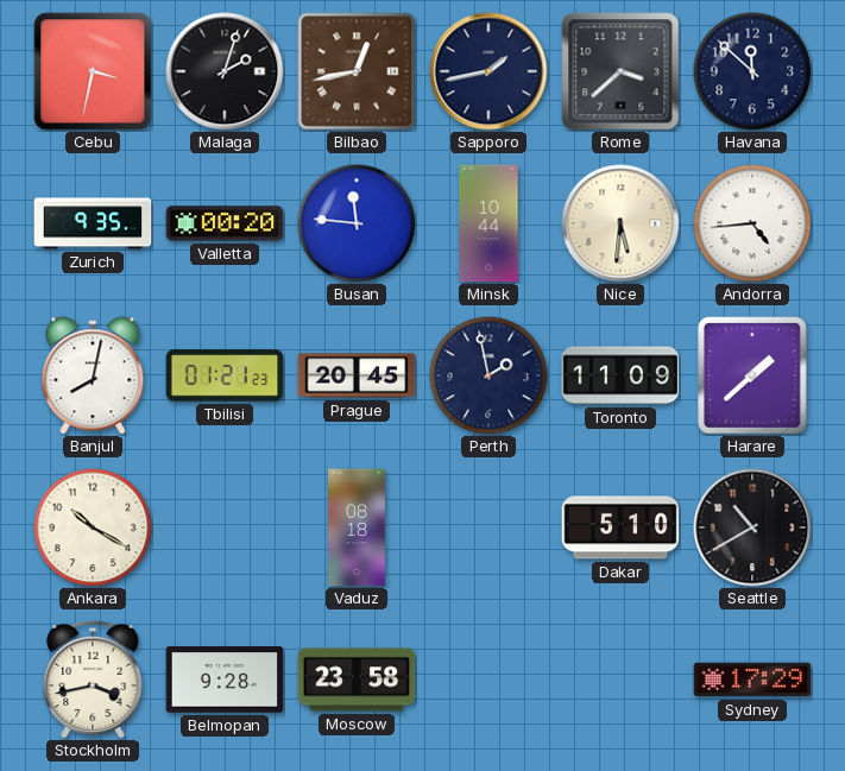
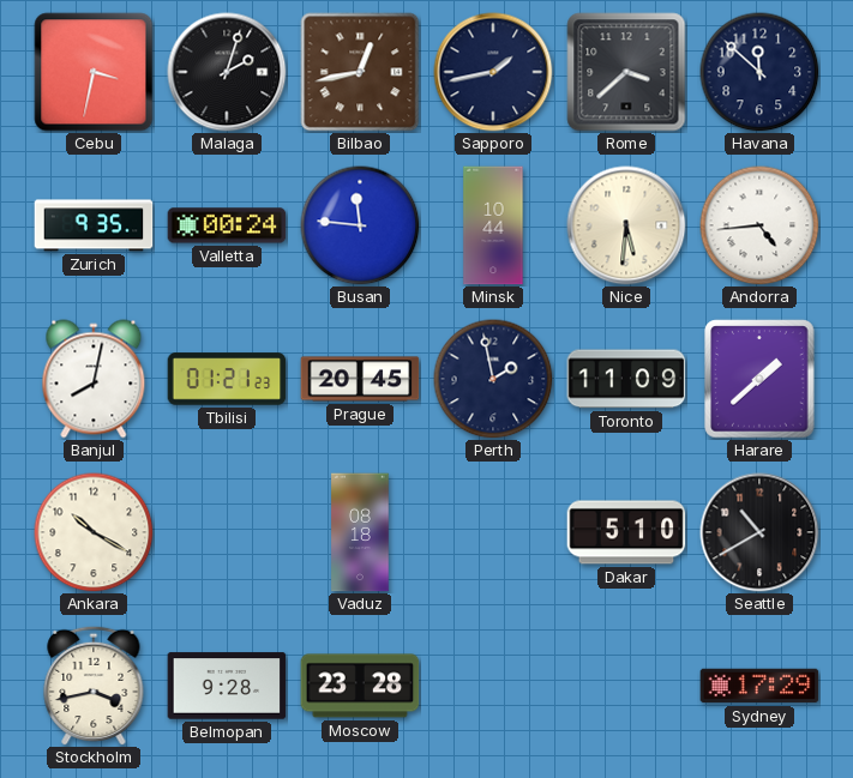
Valletta: 00:20 -> 00:24 (227, 225)
Moscow: 23:58 -> 23:28 (360, 686)
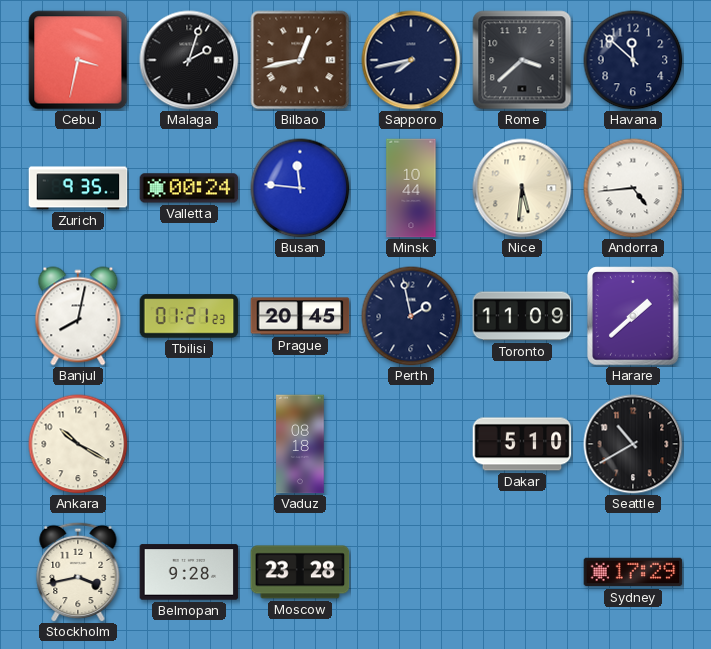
Sapporo: 1:43 -> 7:43 (411, 60)
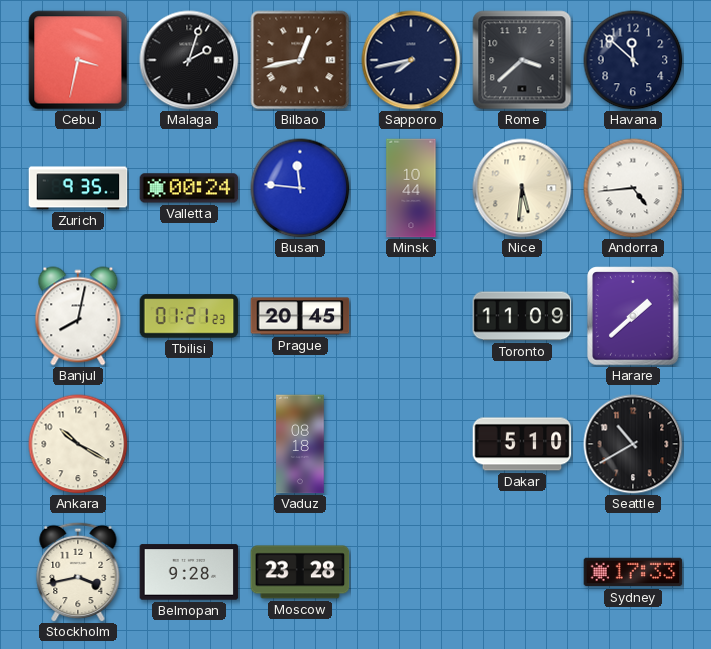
Perth: 1:58 -> none (411, 316)
Sydney: 17:29 -> 17:33 (633, 572)
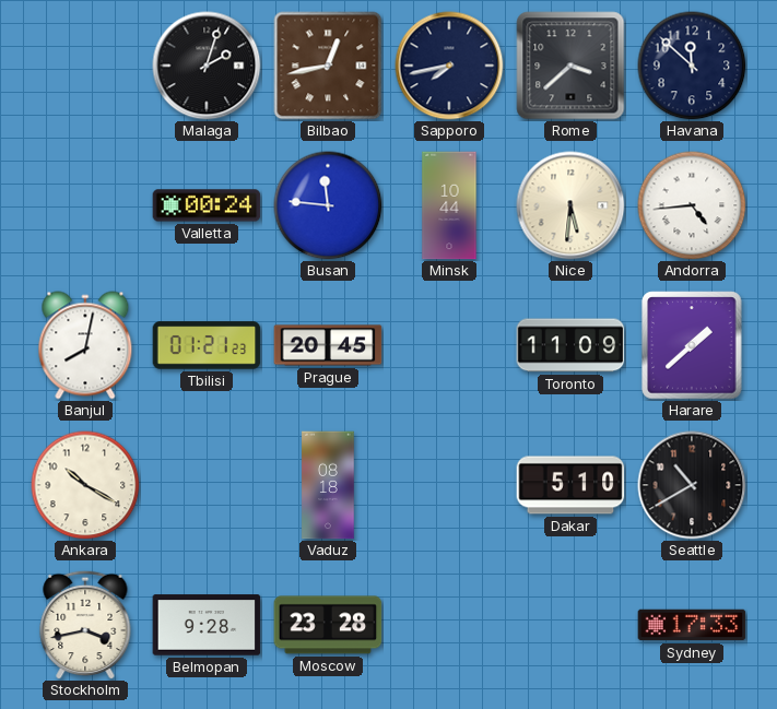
Cebu: 3:32 -> none (78, 60)
Zurich: 9:35 -> none (78, 188)
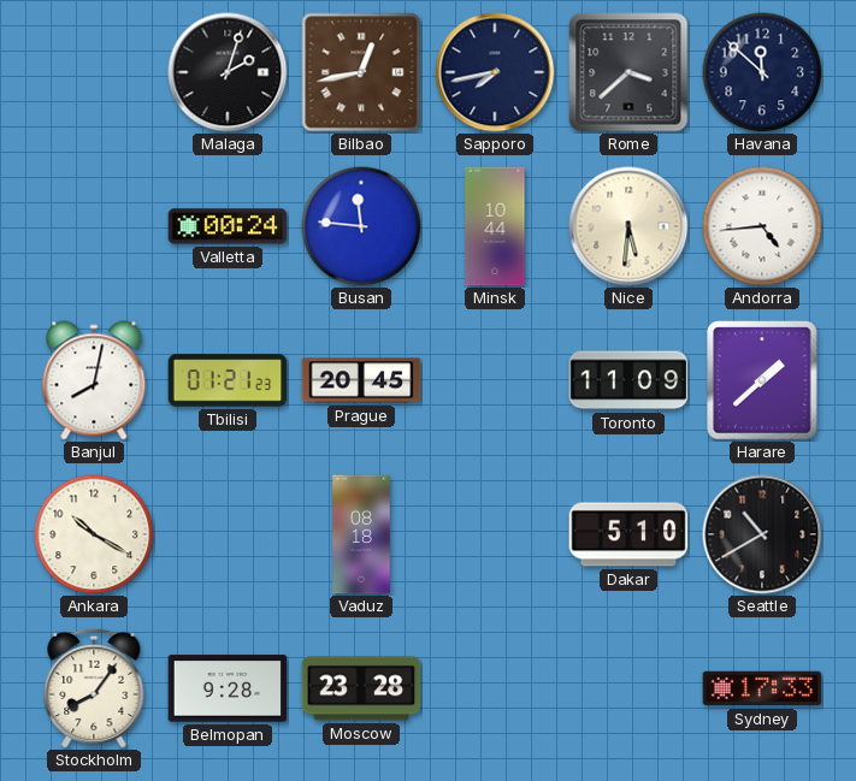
Stockholm: 3:43 -> 8:06 (94, 688)
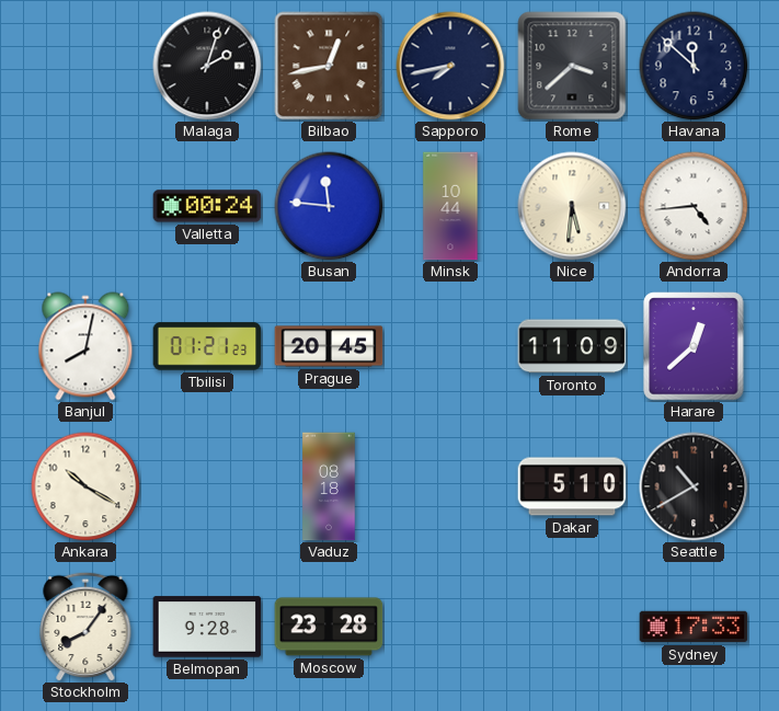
Harare: 1:38 -> 12:38 (694, 346)
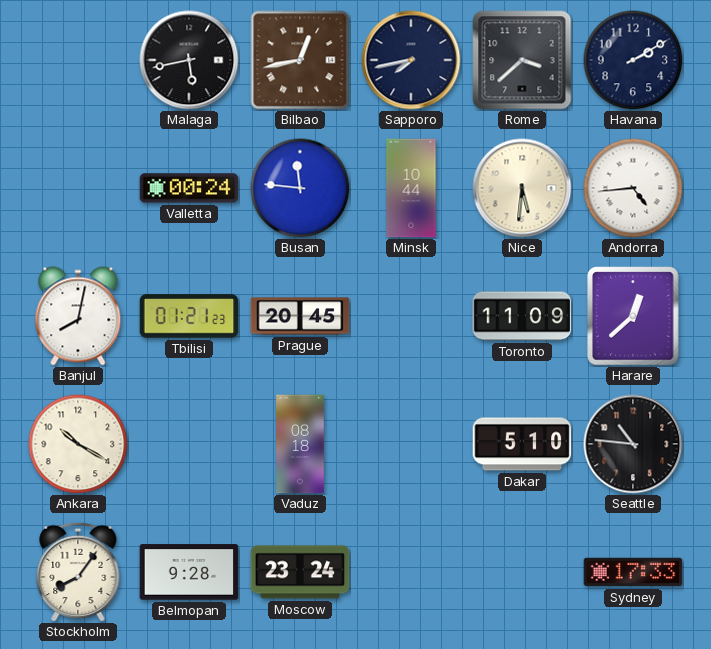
Malaga: 2:03 -> 5:43 (189, 60)
Havana: 11:52 -> 2:10 (633, 60)
Seattle: 10:40 -> 10:46 (633, 444)
Moscow: 23:28 -> 23:24 (300, 572)
